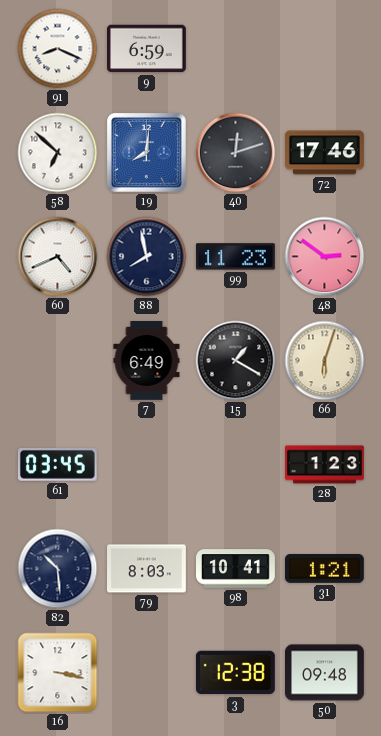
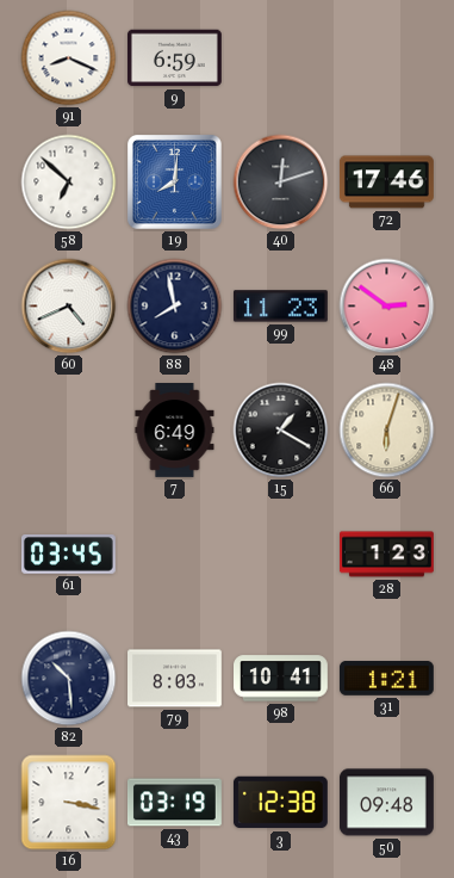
43: none -> 03:19 (175, 803)
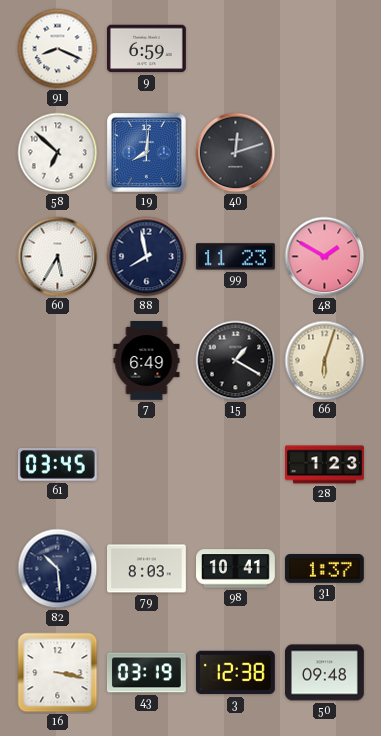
72: 17:46 -> none (386, 183)
60: 4:41 -> 5:35 (58, 257)
48: 2:51 -> 1:50 (325, 257)
31: 1:21 -> 1:37 (324, 569)
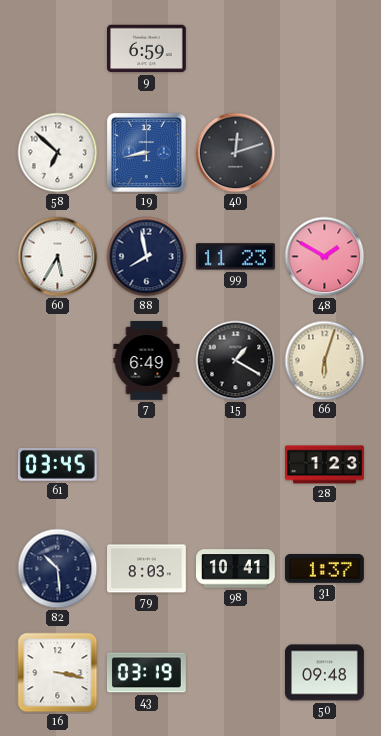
91: 8:19 -> none (58, 49)
19: 8:01 -> 8:43 (146, 152)
3: 12:38 -> none (235, 673)
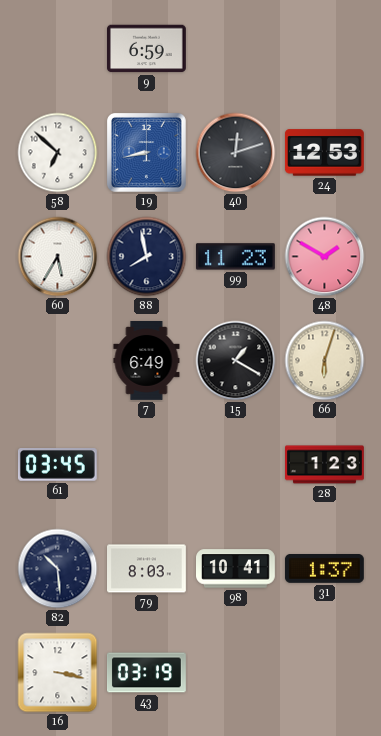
24: none -> 12:53 (324, 153)
50: 09:48 -> none (325, 673)
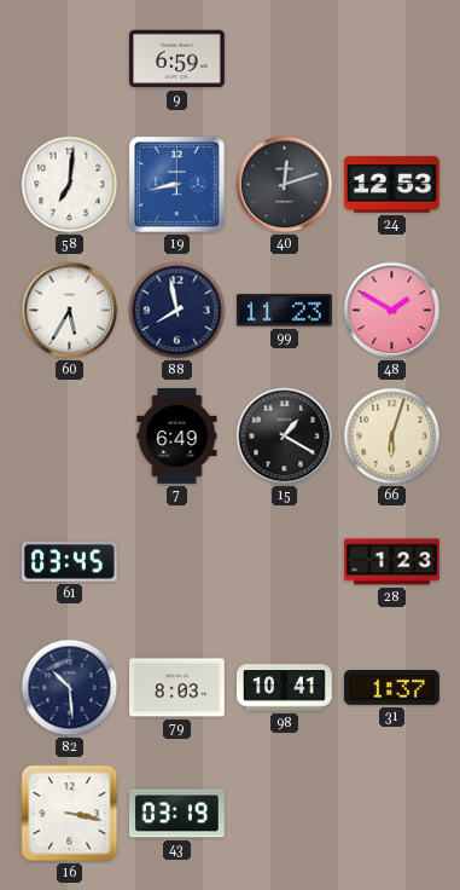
58: 6:52 -> 7:01 (70, 185)
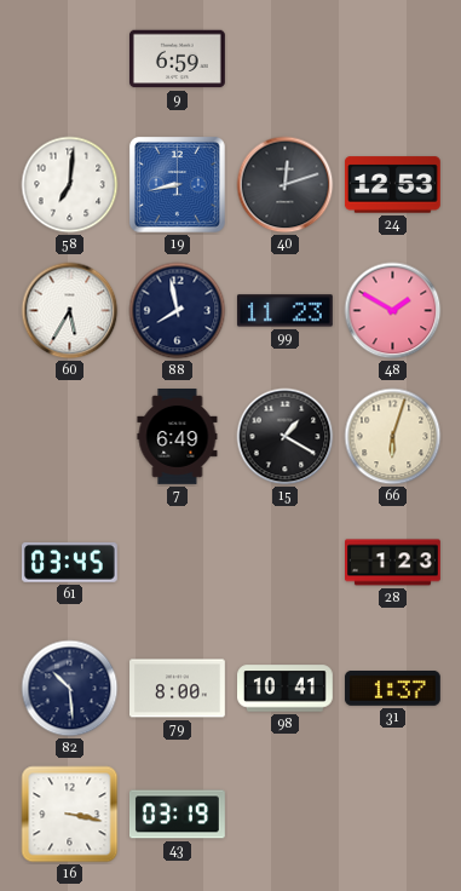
79: 8:03 -> 8:00 (178, 689)
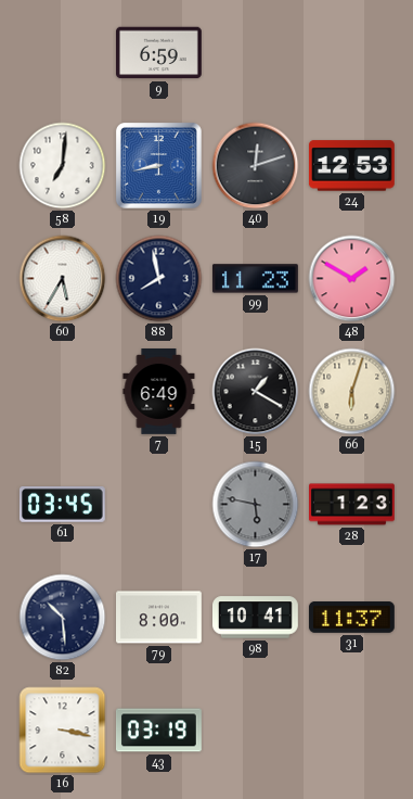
17: none -> 5:47 (256, 505)
31: 1:37 -> 11:37 (351, 618)
